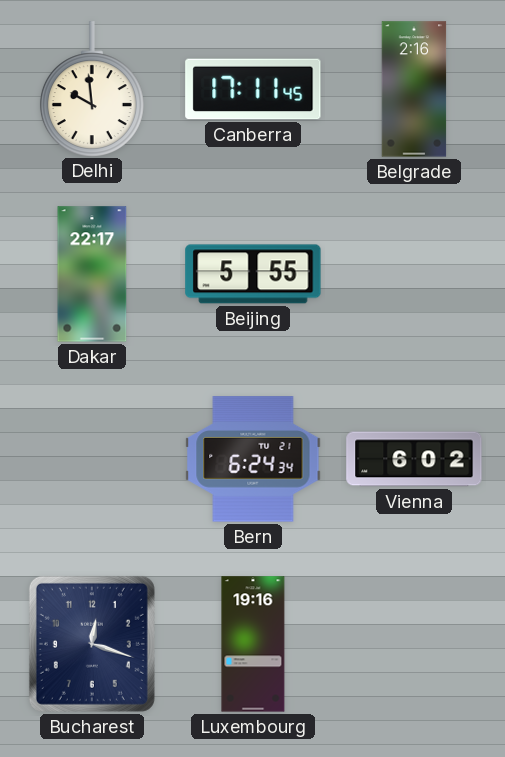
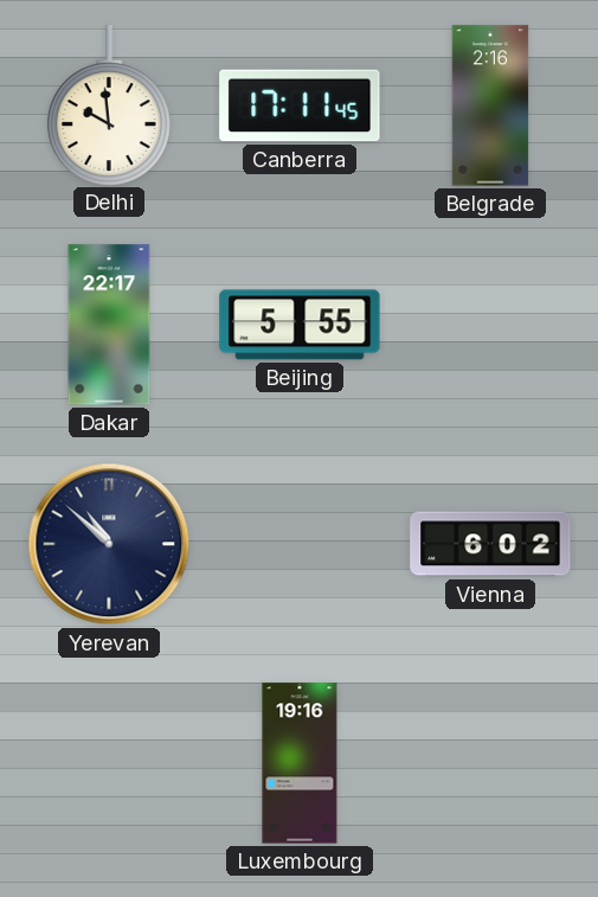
Yerevan: none -> 10:52 (109, 544)
Bern: 6:24 -> none (253, 459)
Bucharest: 12:18 -> none (92, 644)
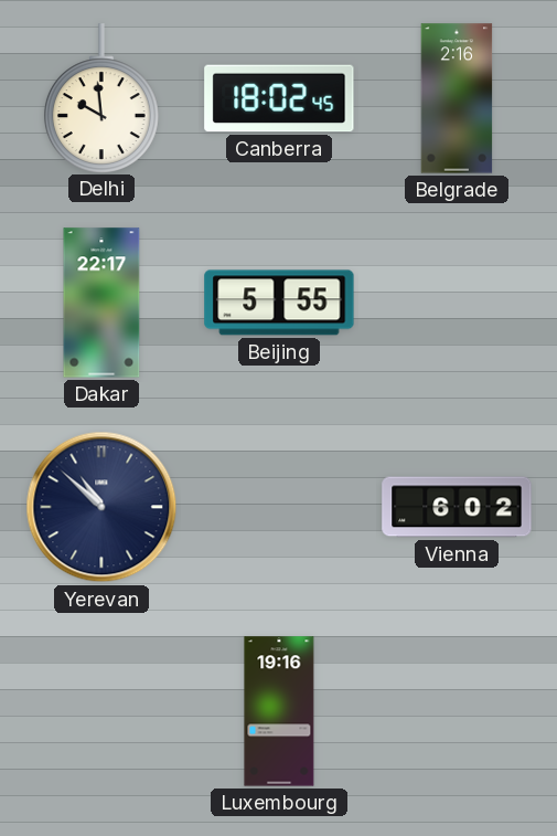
Canberra: 17:11 -> 18:02 (279, 98)
